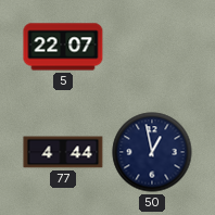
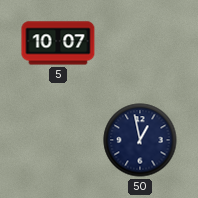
5: 22:07 -> 10:07 (58, 43)
77: 4:44 -> none (63, 152)
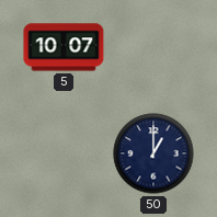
50: 12:58 -> 1:00 (153, 153)
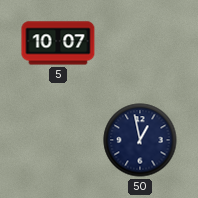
50: 1:00 -> 12:58 (140, 140)
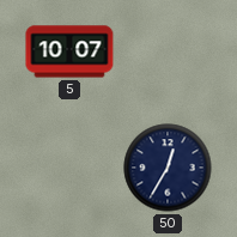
50: 12:58 -> 12:35 (168, 168)
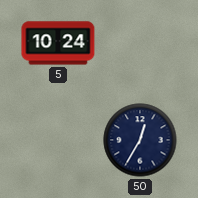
5: 10:07 -> 10:24 (58, 43)
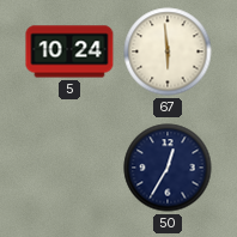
67: none -> 5:59 (168, 51)
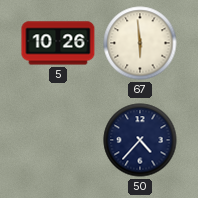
5: 10:24 -> 10:26 (58, 43)
50: 12:35 -> 4:37 (140, 140)
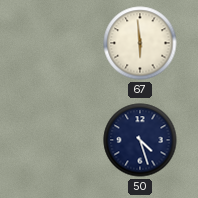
5: 10:26 -> none (58, 43)
50: 4:37 -> 4:27 (140, 140)
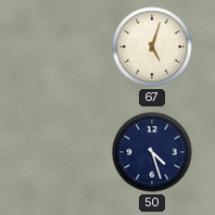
67: 5:59 -> 5:03 (152, 47)
